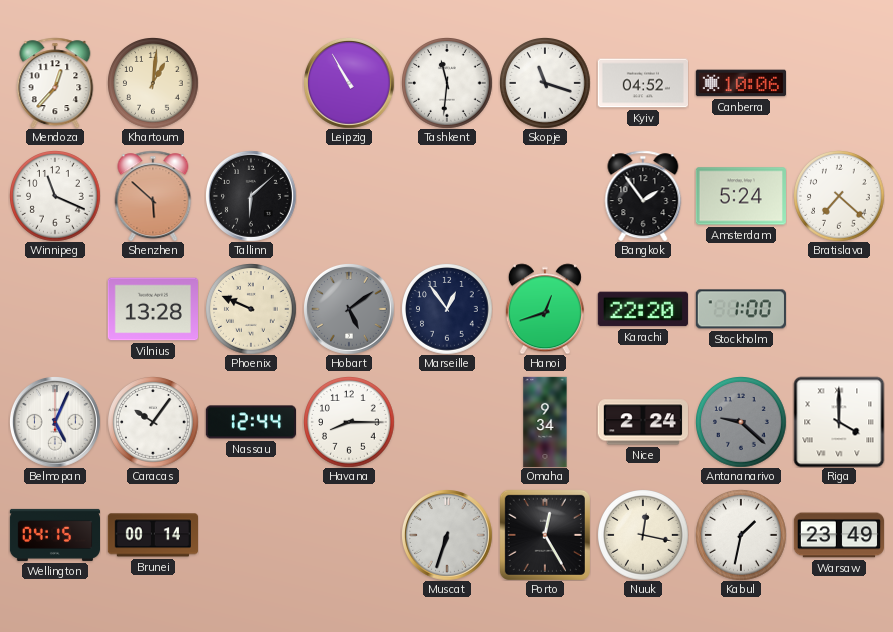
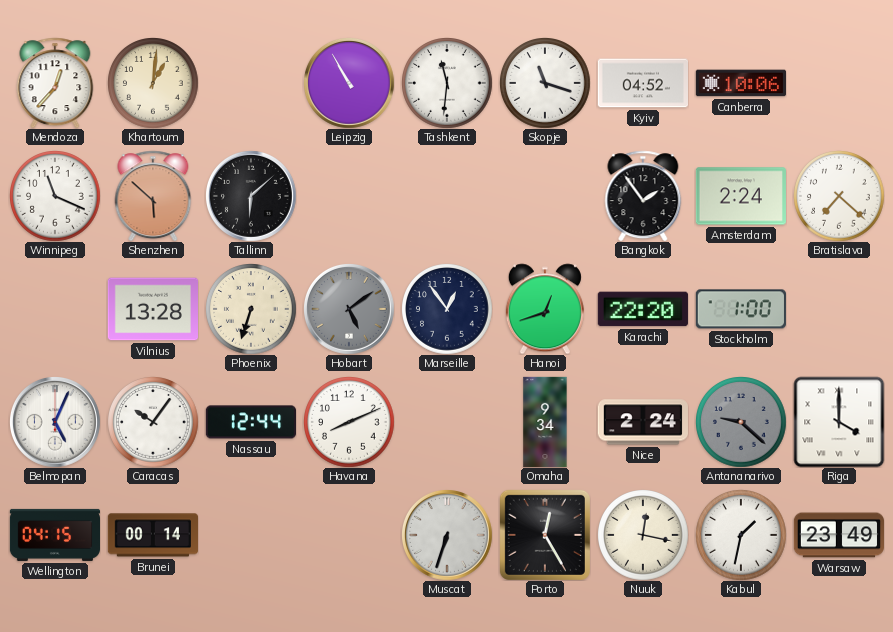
Amsterdam: 5:24 -> 2:24 (741, 196)
Phoenix: 9:49 -> 6:33 (251, 309)
Havana: 8:15 -> 8:11 (349, 422)
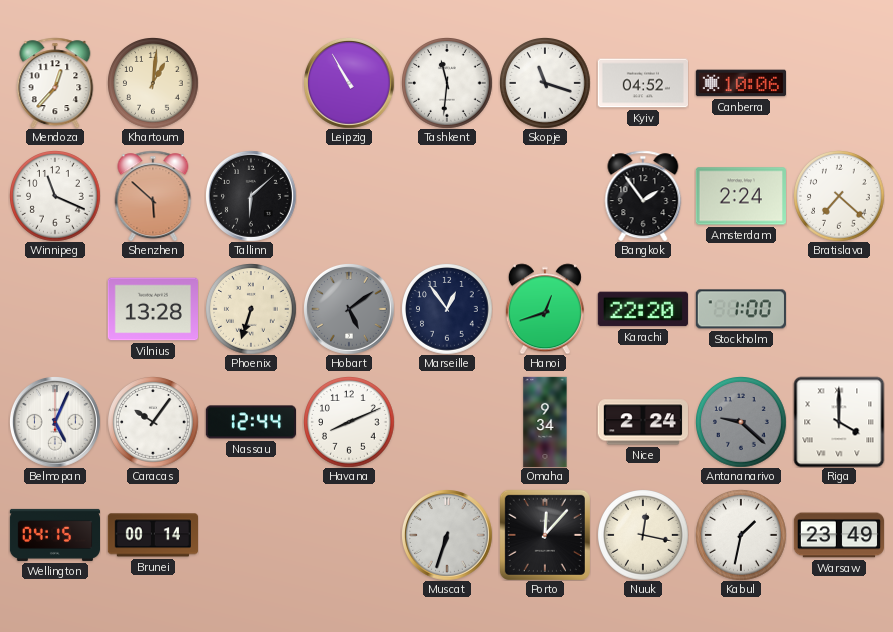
Porto: 12:25 -> 12:07 (545, 535)
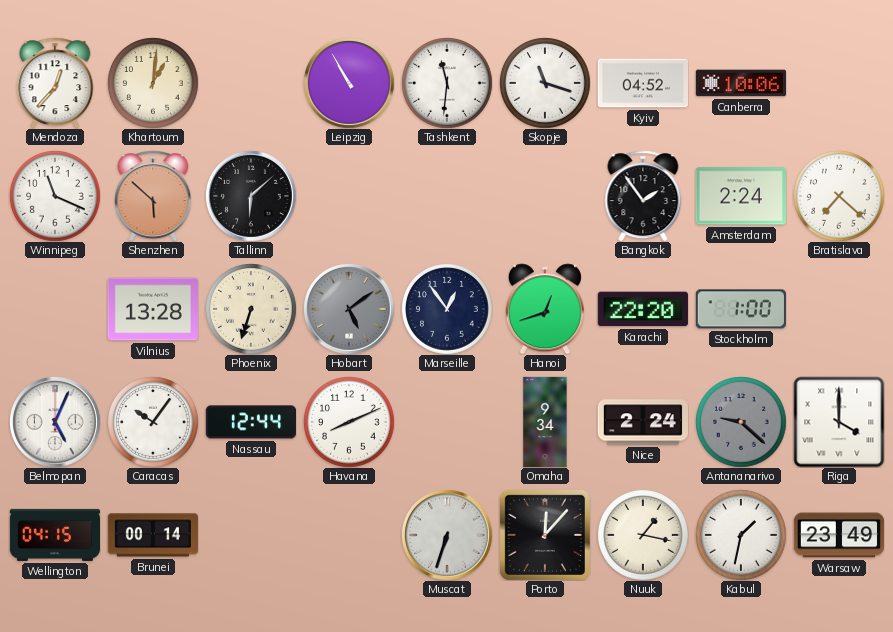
Nuuk: 12:17 -> 1:17 (643, 535)
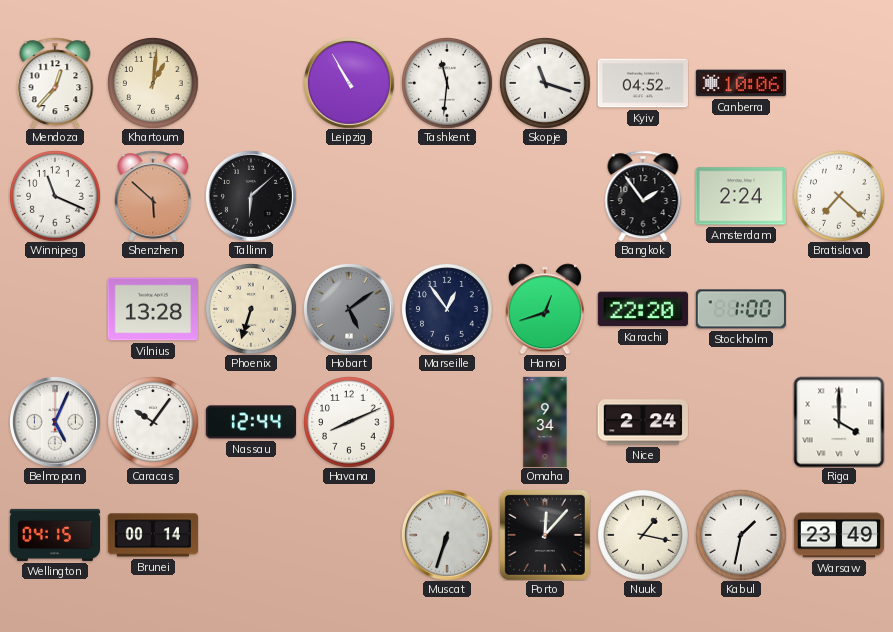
Antananarivo: 9:22 -> none (741, 422)
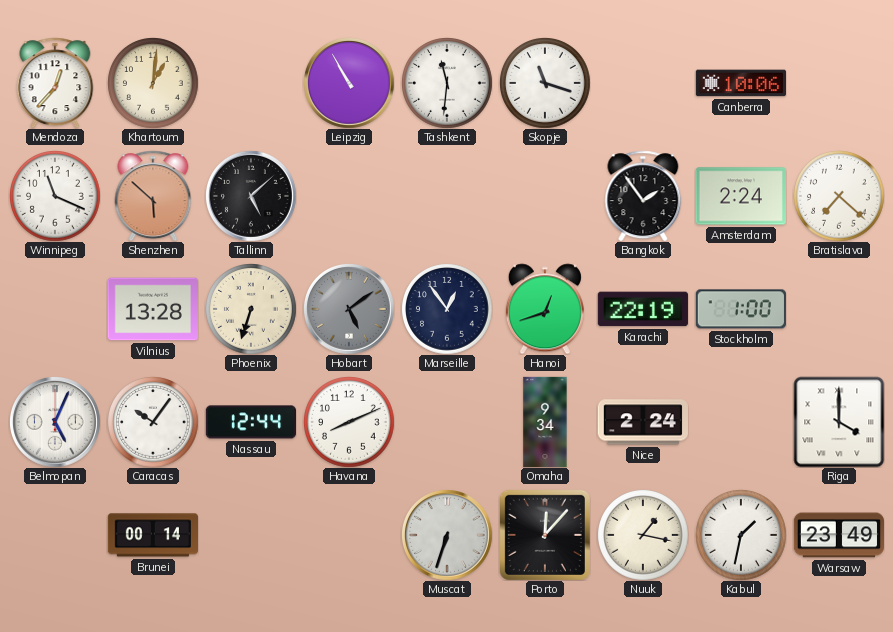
Kyiv: 04:52 -> none (642, 83)
Tallinn: 6:08 -> 5:08 (251, 196)
Karachi: 22:20 -> 22:19 (643, 309)
Wellington: 04:15 -> none (54, 535)
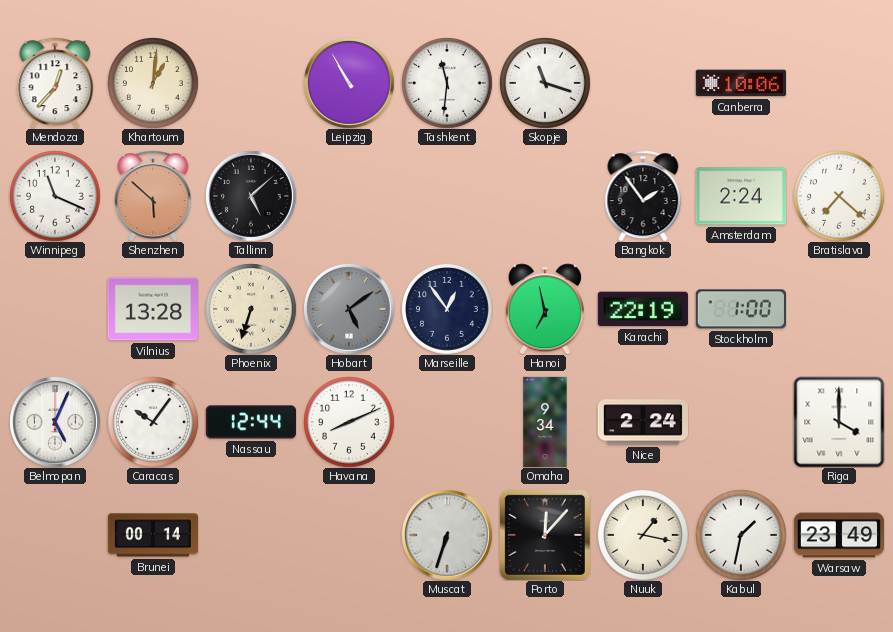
Hanoi: 12:42 -> 6:58 (545, 309)
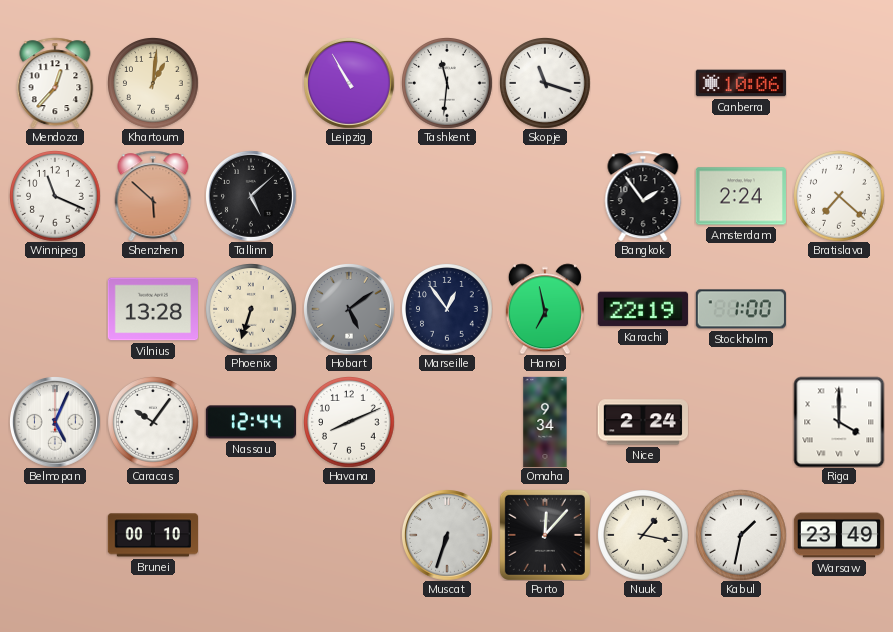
Brunei: 00:14 -> 00:10 (152, 535)
